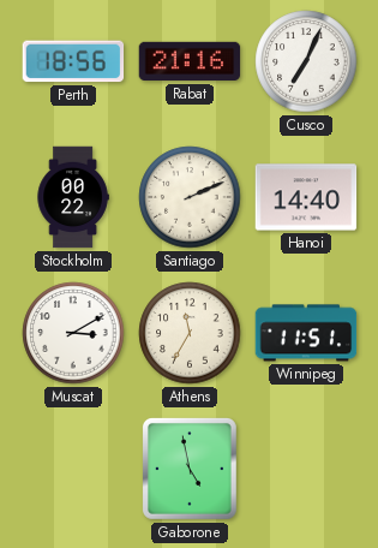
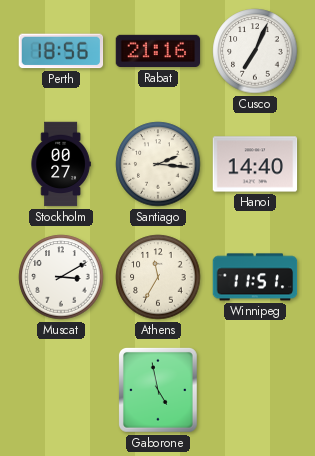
Stockholm: 00:22 -> 00:27 (61, 164)
Santiago: 2:11 -> 2:16 (158, 164)
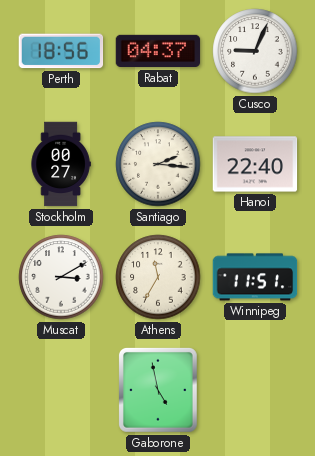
Rabat: 21:16 -> 04:37 (158, 51)
Cusco: 7:04 -> 9:04 (255, 51)
Hanoi: 14:40 -> 22:40 (255, 164)
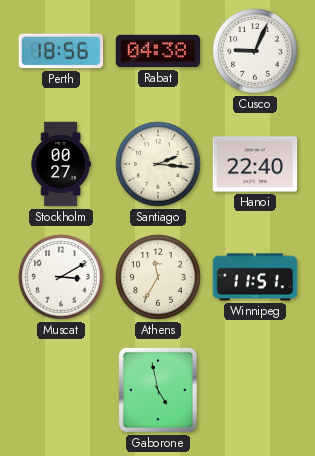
Rabat: 04:37 -> 04:38 (158, 51)
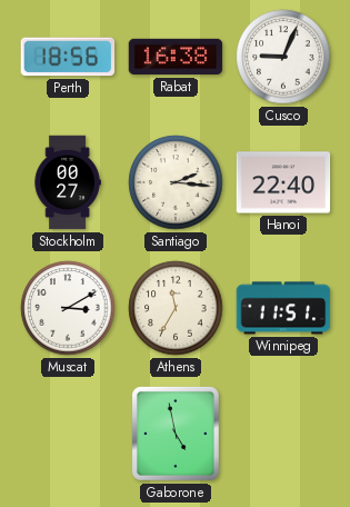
Rabat: 04:38 -> 16:38 (176, 57)
